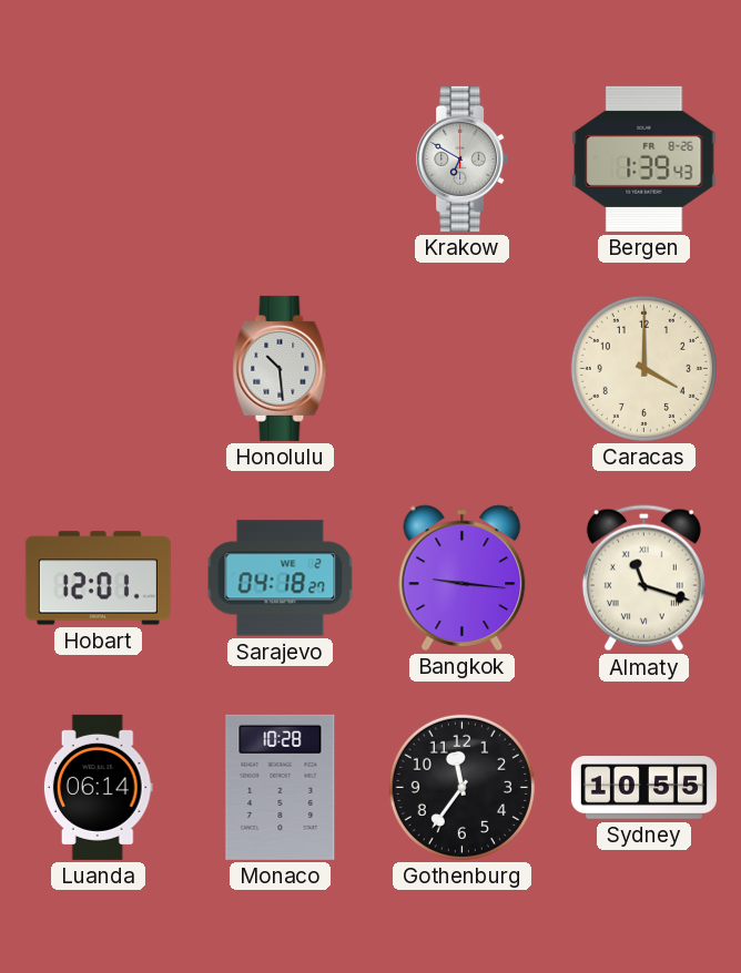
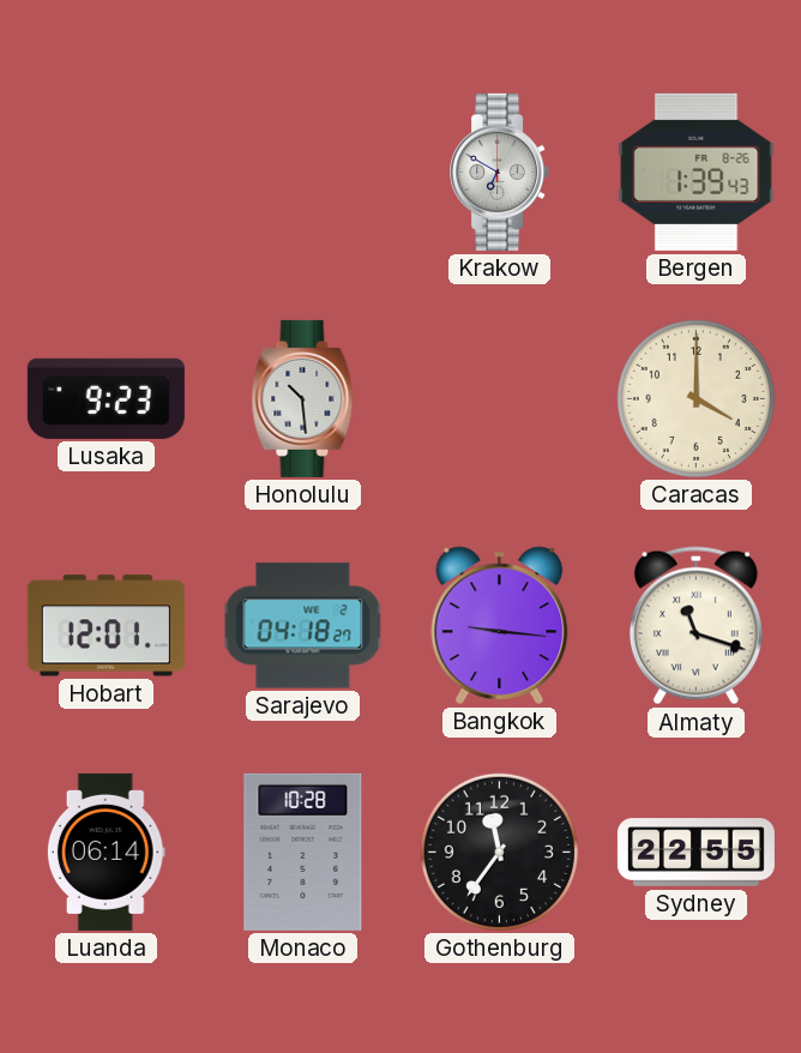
Lusaka: none -> 9:23 (106, 398)
Sydney: 10:55 -> 22:55 (695, 853)
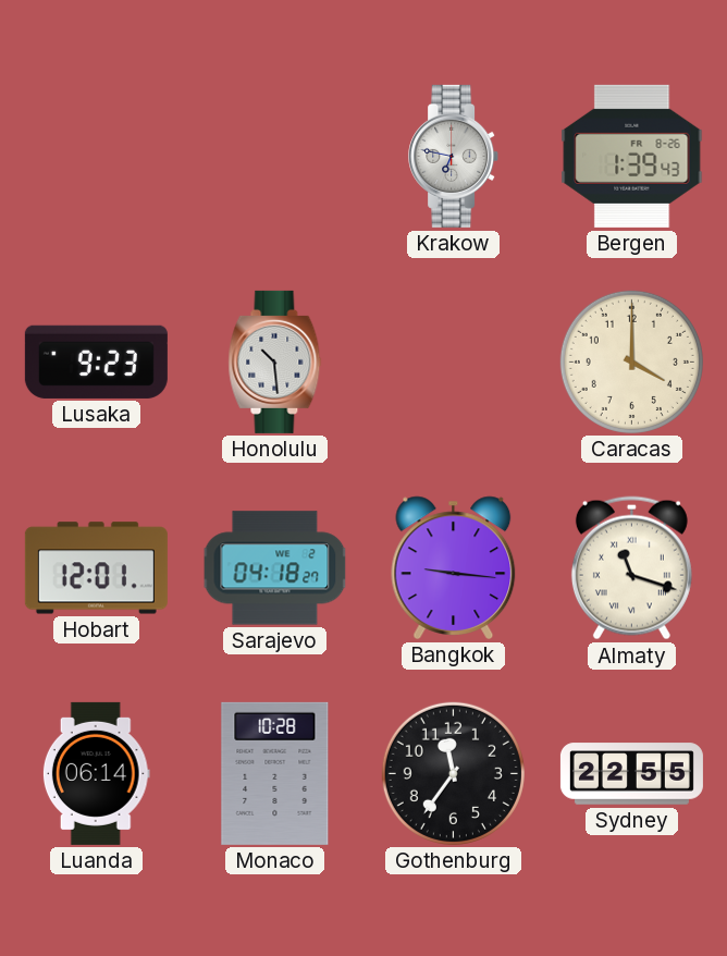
Krakow: 6:50 -> 6:47 (454, 156)
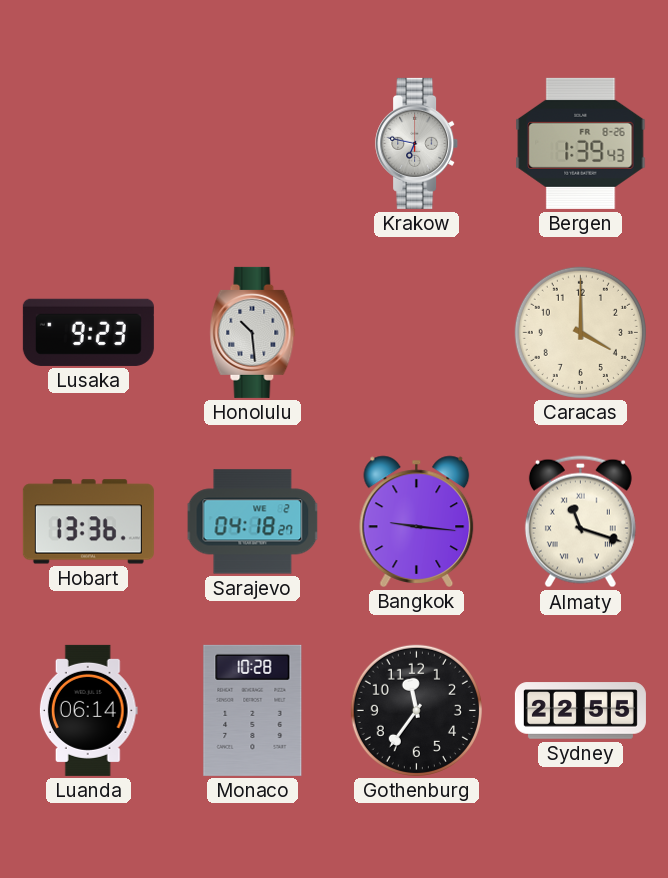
Hobart: 12:01 -> 13:36 (88, 522)
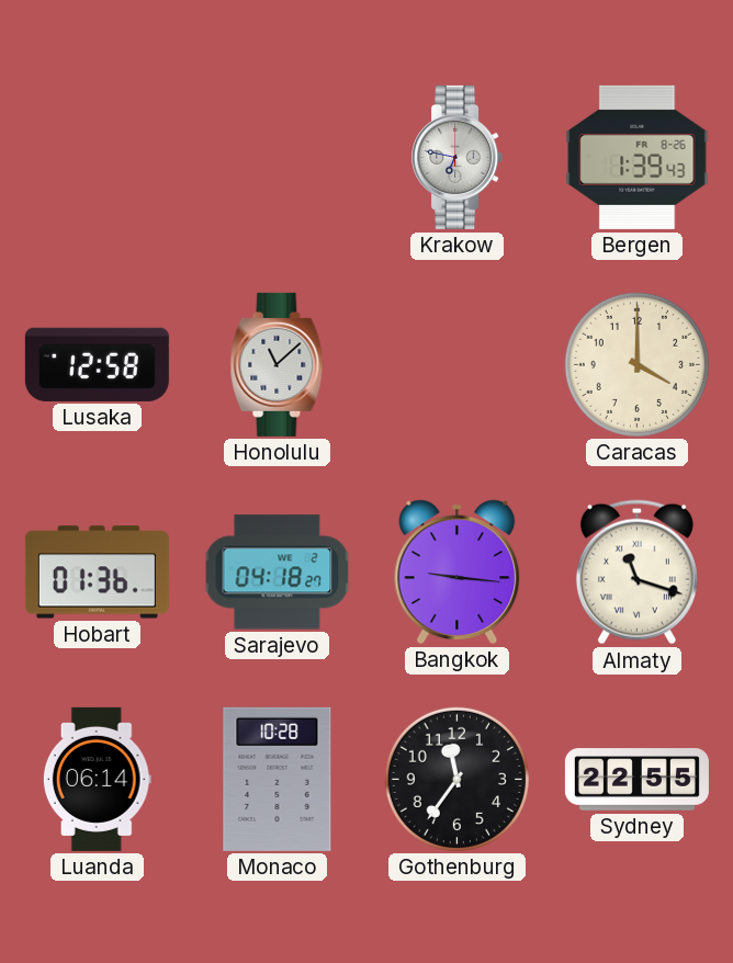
Lusaka: 9:23 -> 12:58 (97, 364)
Honolulu: 10:29 -> 11:08 (278, 364)
Hobart: 13:36 -> 01:36 (97, 573)
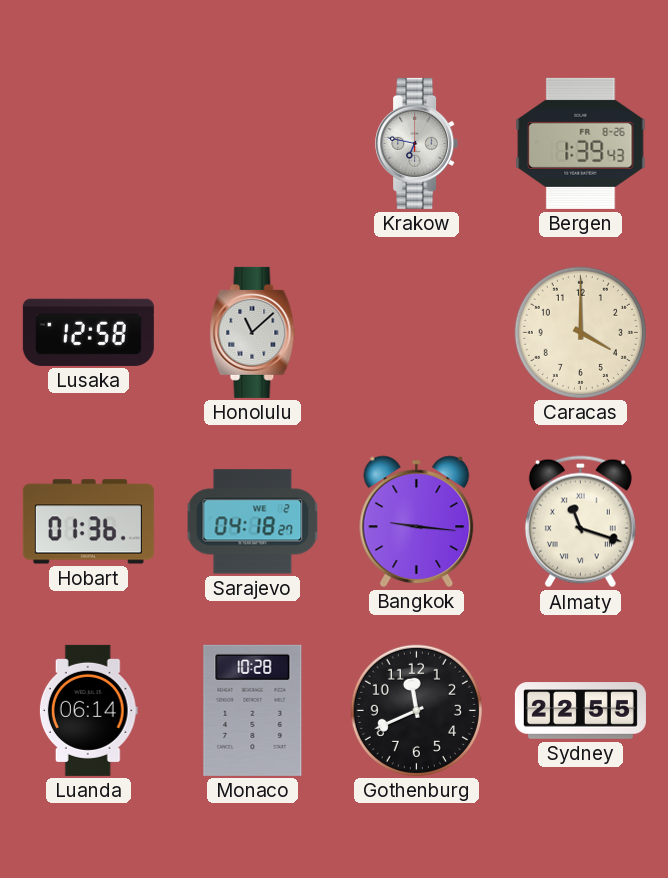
Gothenburg: 11:36 -> 11:41 (416, 710)
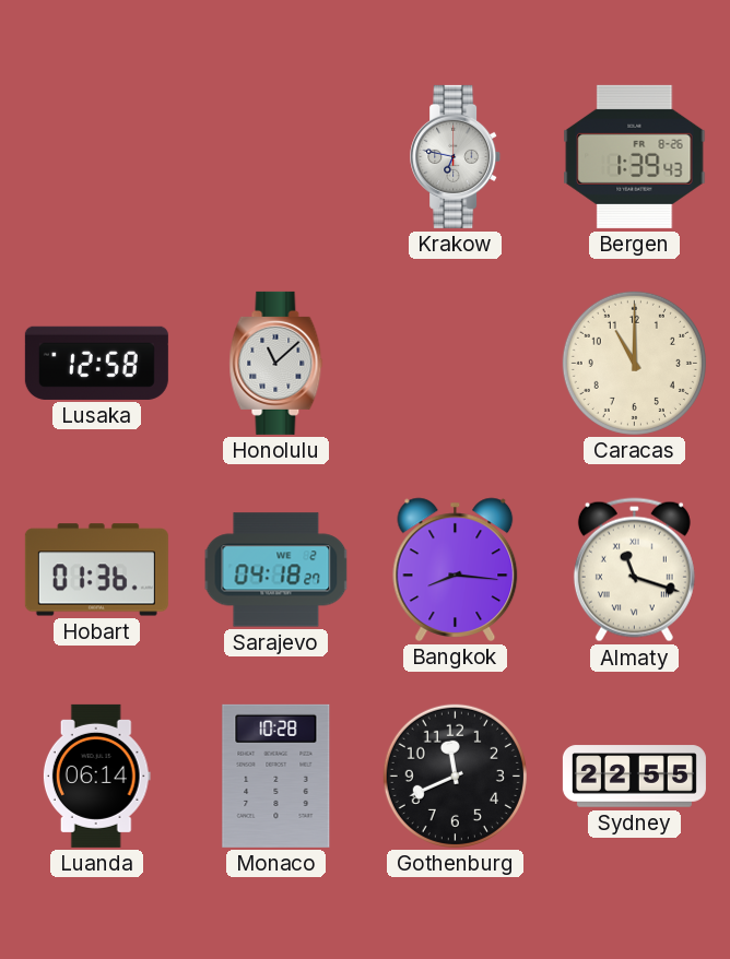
Caracas: 4:00 -> 11:00 (634, 363)
Bangkok: 9:16 -> 8:16 (456, 569)
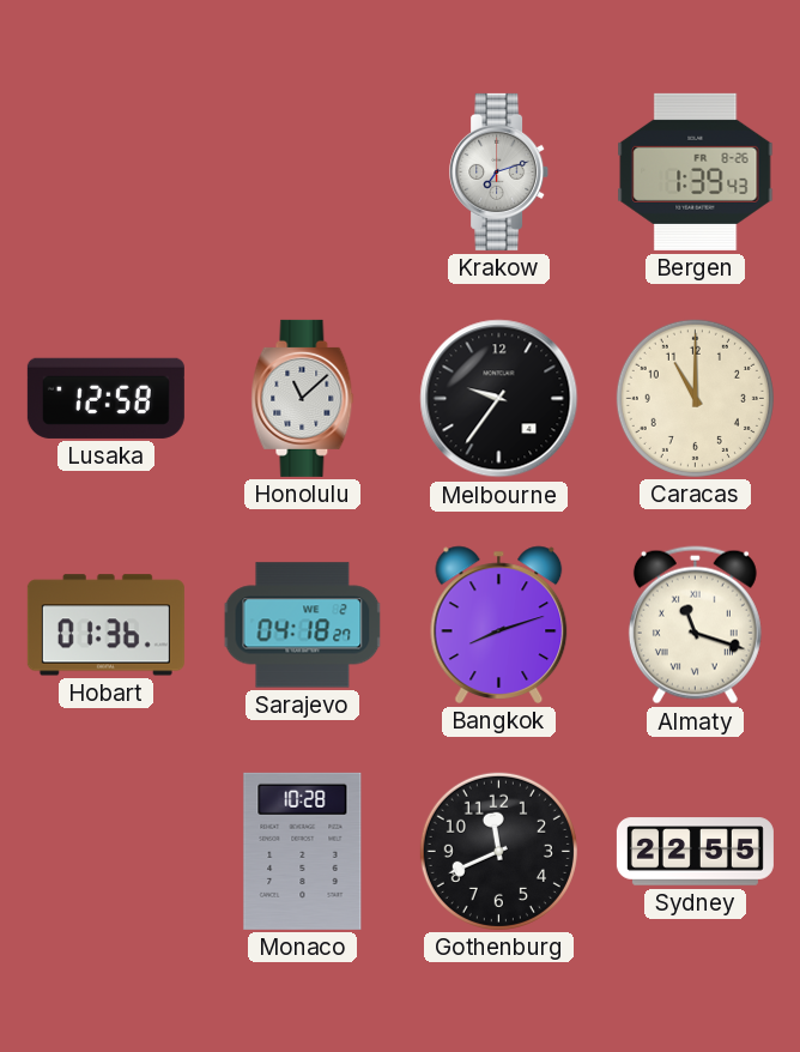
Krakow: 6:47 -> 7:12 (499, 171)
Melbourne: none -> 9:36 (499, 399)
Bangkok: 8:16 -> 8:12 (499, 624)
Luanda: 06:14 -> none (96, 776)
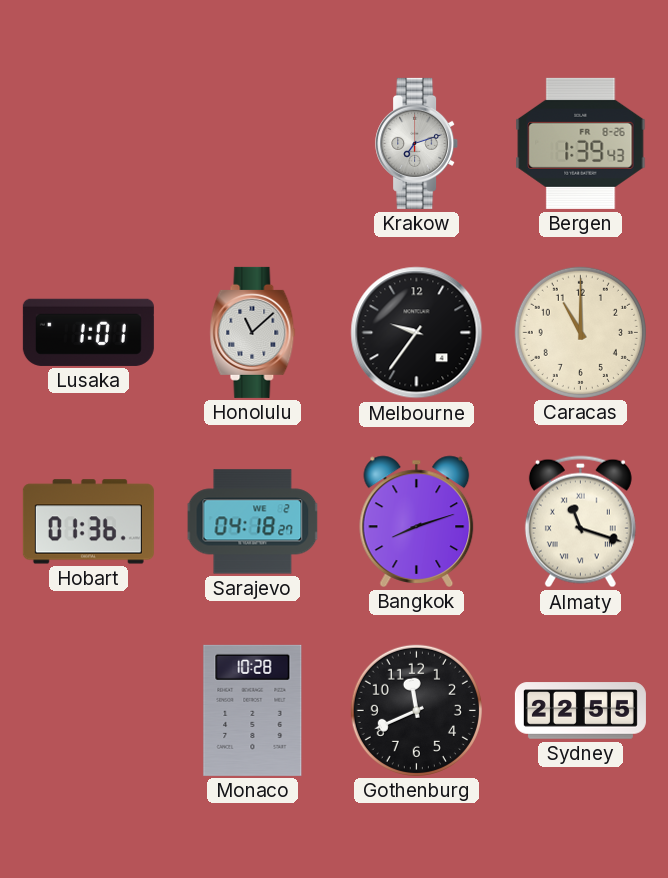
Lusaka: 12:58 -> 1:01 (88, 332)
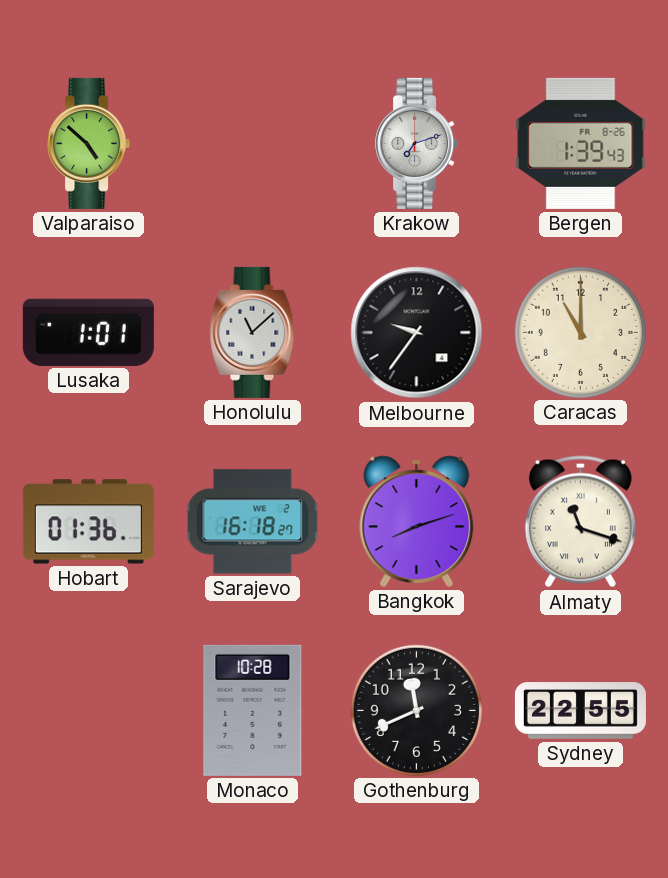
Valparaiso: none -> 4:52 (89, 143)
Sarajevo: 04:18 -> 16:18 (253, 522)
